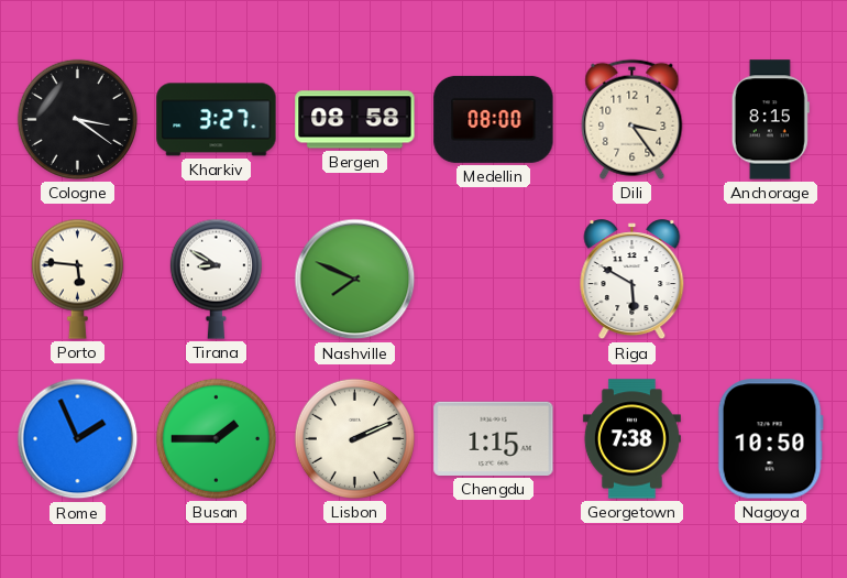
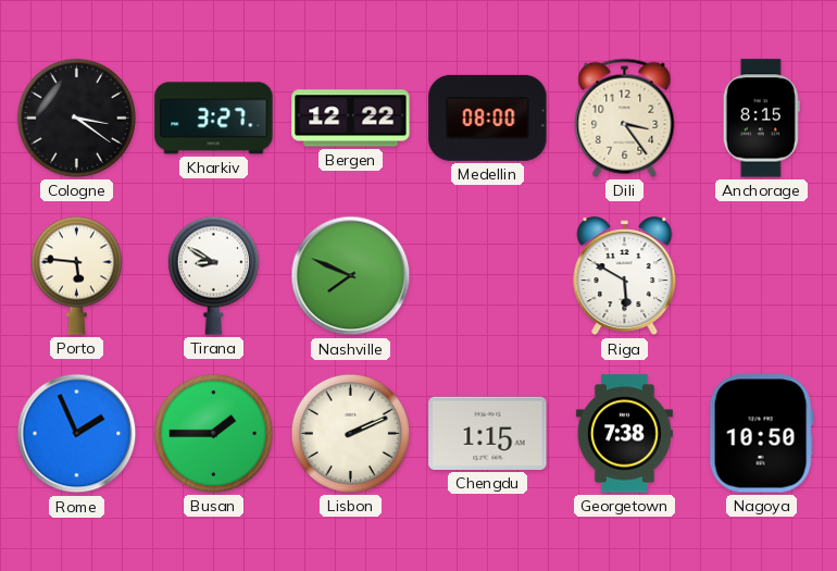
Bergen: 08:58 -> 12:22 (351, 119)
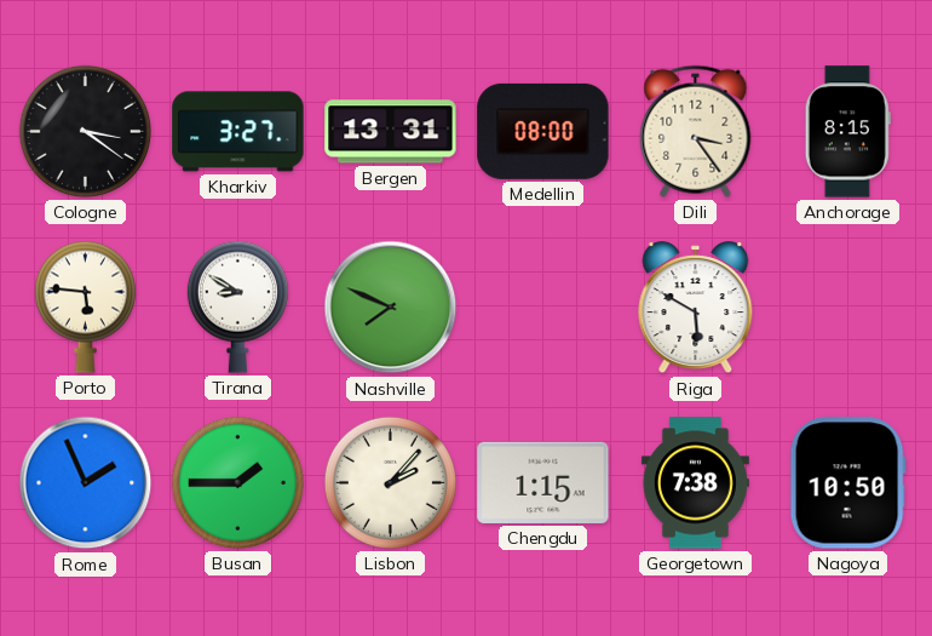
Bergen: 12:22 -> 13:31 (391, 132)
Lisbon: 2:11 -> 2:07 (390, 482)
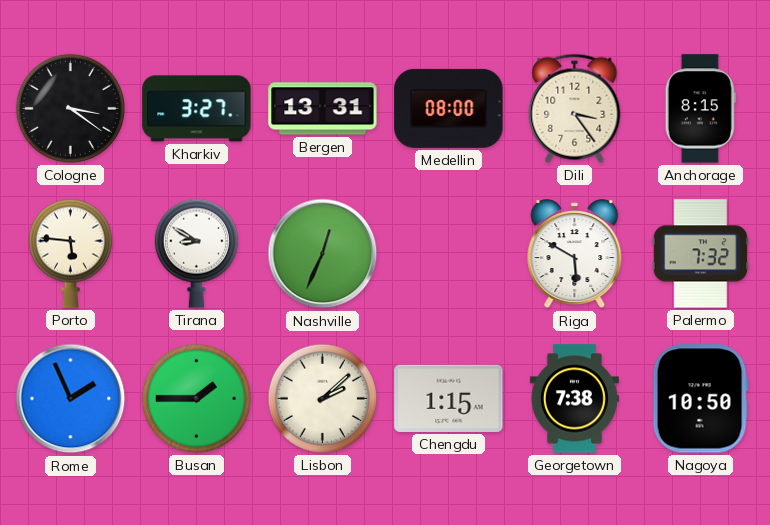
Nashville: 7:49 -> 12:34 (323, 254)
Palermo: none -> 7:32 (700, 254)
Lisbon: 2:07 -> 2:08 (322, 398)
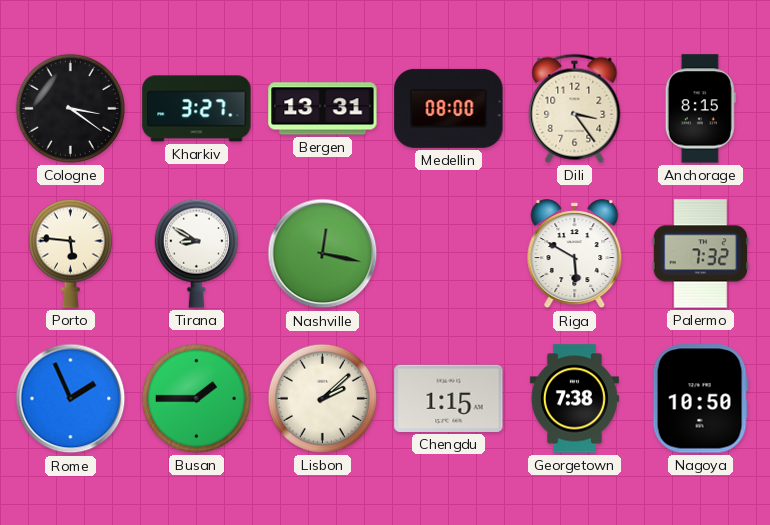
Nashville: 12:34 -> 12:17 (323, 254)
